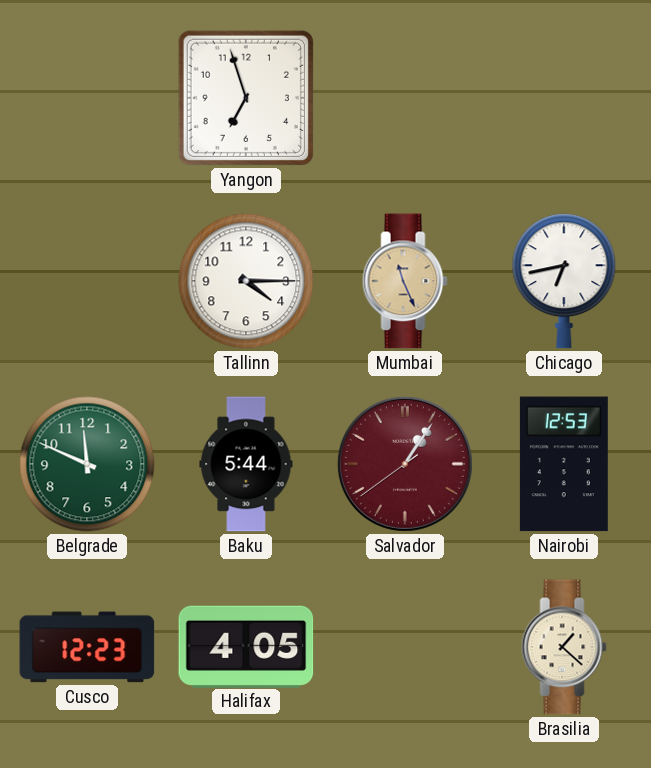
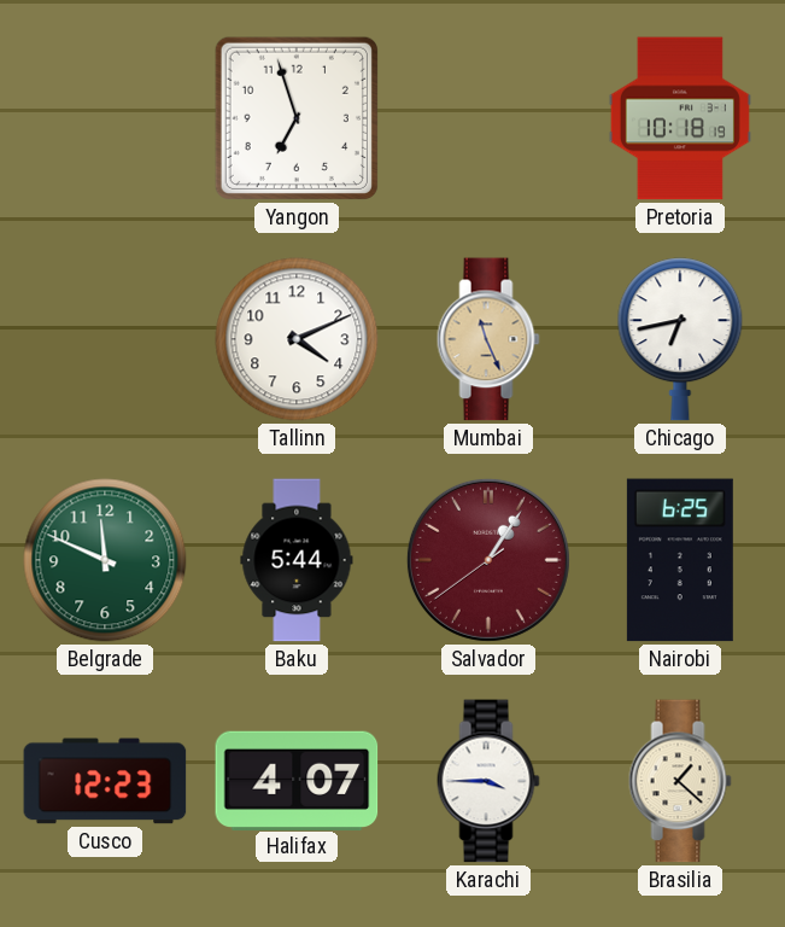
Pretoria: none -> 10:18 (680, 118)
Tallinn: 4:15 -> 4:11 (297, 339)
Nairobi: 12:53 -> 6:25 (680, 560)
Halifax: 4:05 -> 4:07 (297, 780)
Karachi: none -> 3:45 (488, 781)
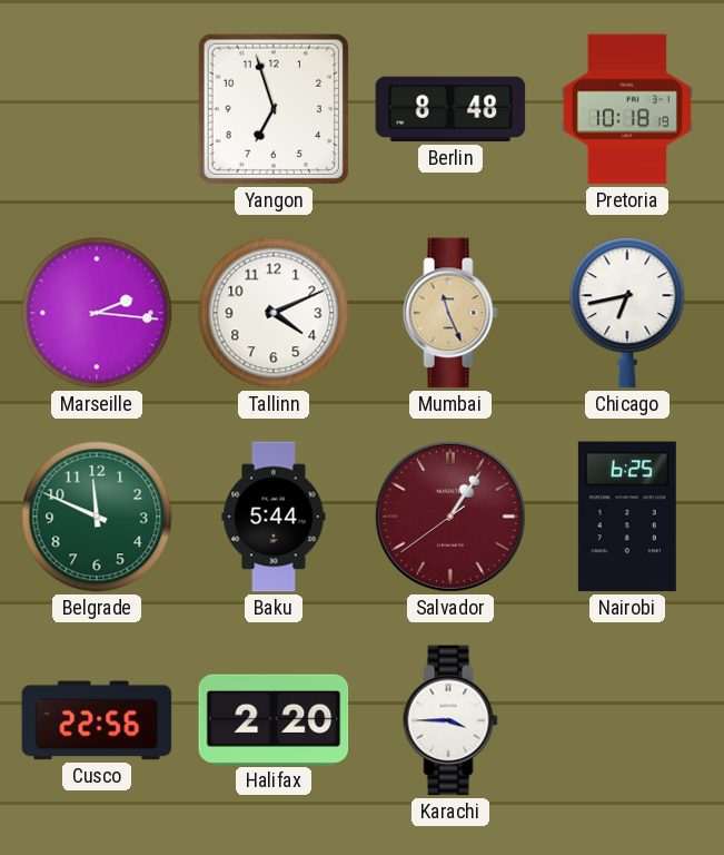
Berlin: none -> 8:48 (450, 109)
Marseille: none -> 2:16 (97, 313)
Cusco: 12:23 -> 22:56 (97, 720)
Halifax: 4:07 -> 2:20 (274, 719)
Brasilia: 1:22 -> none (680, 781)
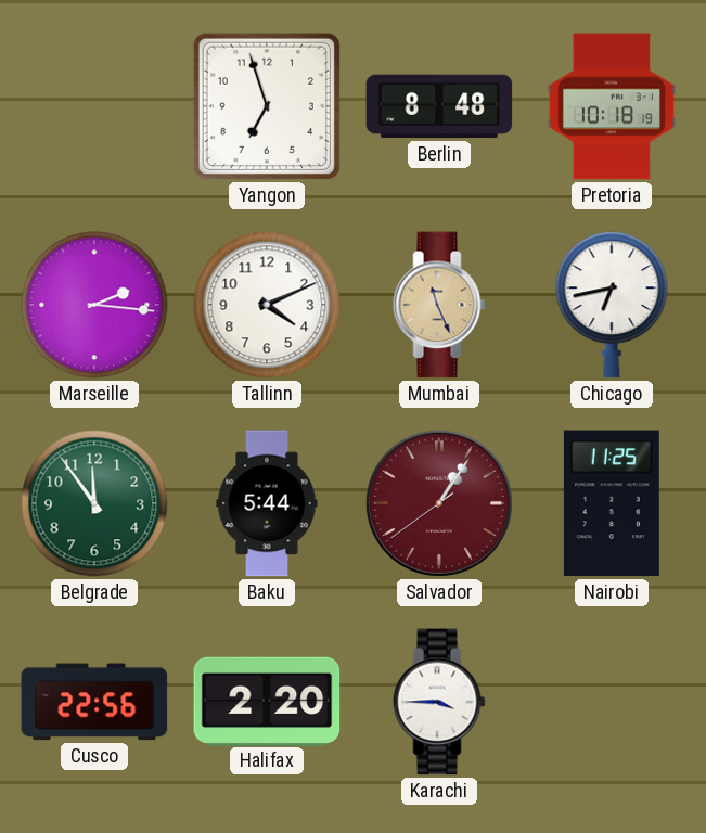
Belgrade: 11:49 -> 11:54 (94, 503)
Nairobi: 6:25 -> 11:25 (612, 503)
